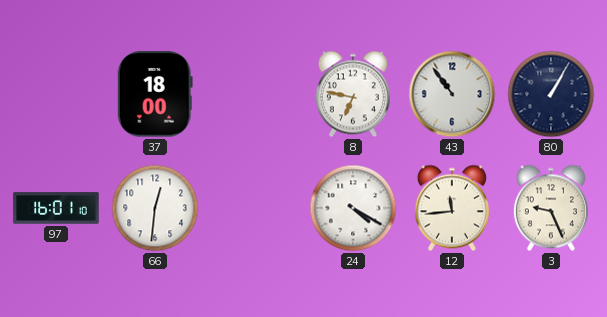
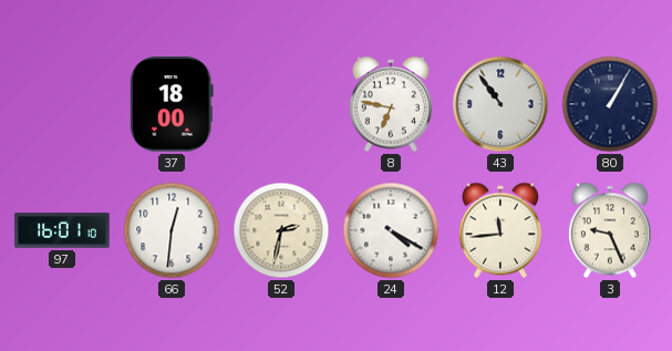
52: none -> 2:32 (281, 230)
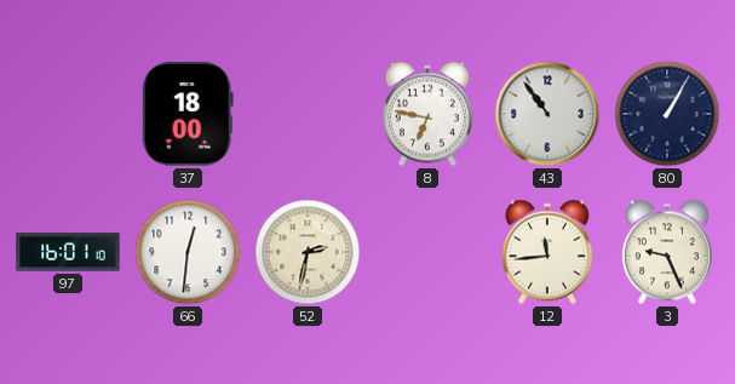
24: 4:20 -> none (391, 230)
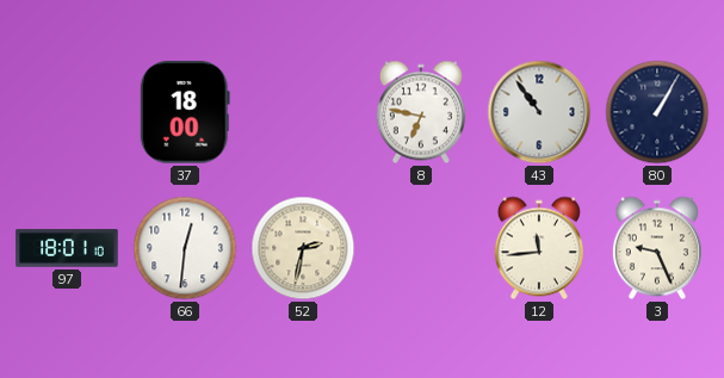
97: 16:01 -> 18:01 (67, 248)
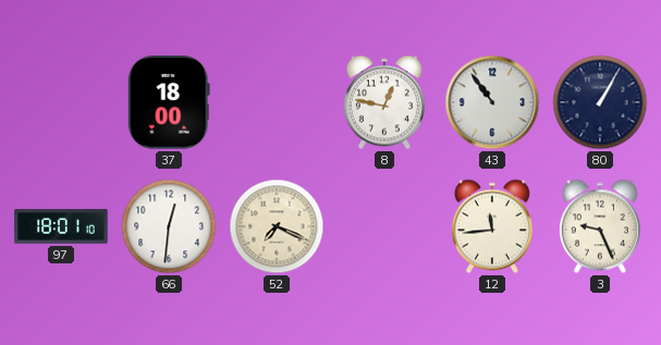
8: 6:47 -> 12:47 (384, 102)
52: 2:32 -> 7:19 (277, 226)
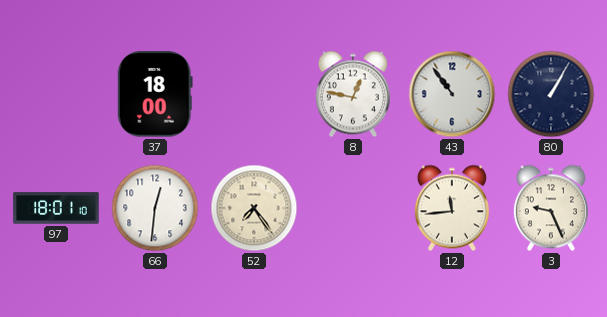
52: 7:19 -> 7:24 (254, 208)
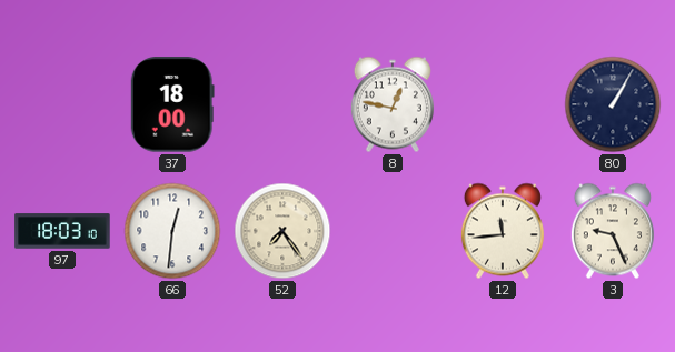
43: 10:54 -> none (452, 94)
97: 18:01 -> 18:03 (62, 231)
